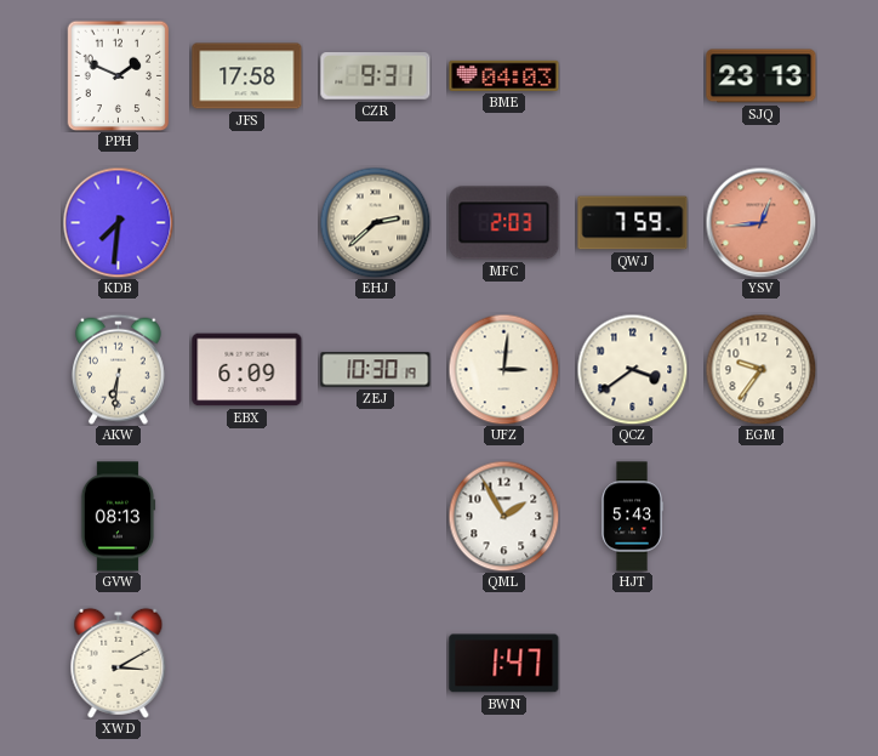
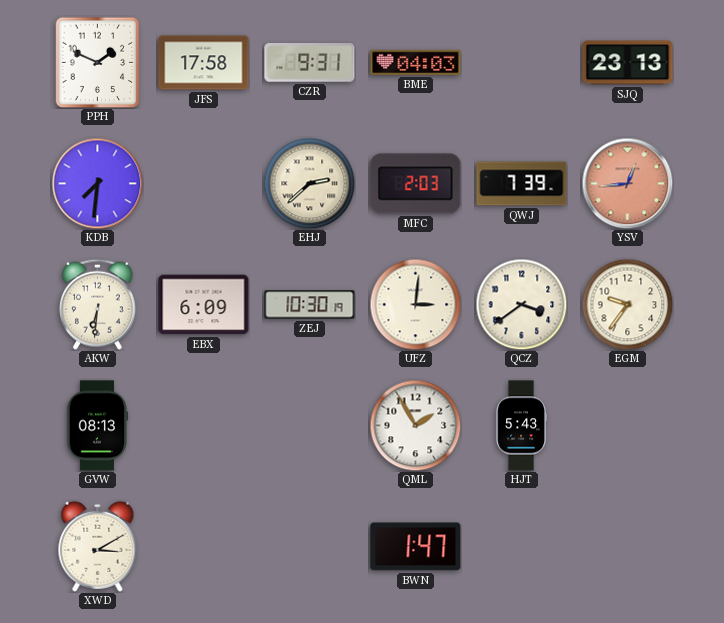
QWJ: 7:59 -> 7:39 (522, 184)
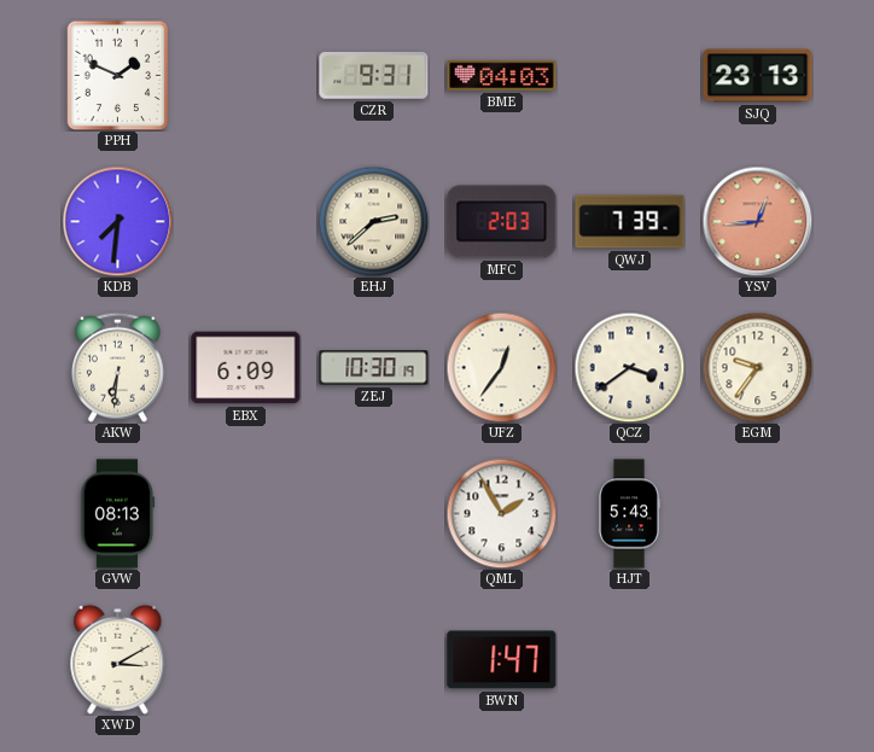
JFS: 17:58 -> none (204, 63)
UFZ: 3:01 -> 12:36 (501, 367)
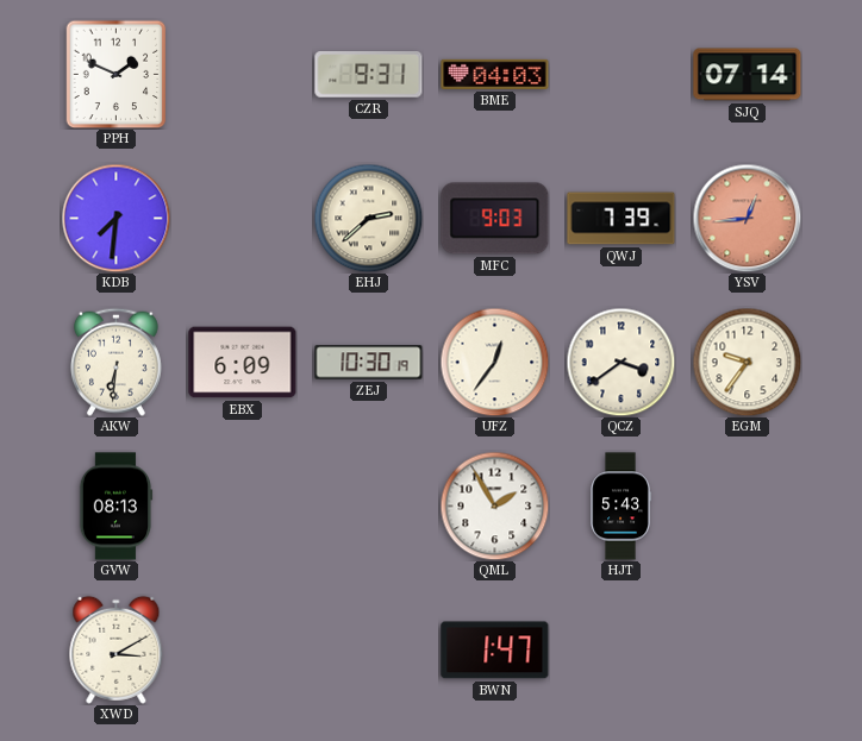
SJQ: 23:13 -> 07:14 (748, 75)
MFC: 2:03 -> 9:03 (495, 219)
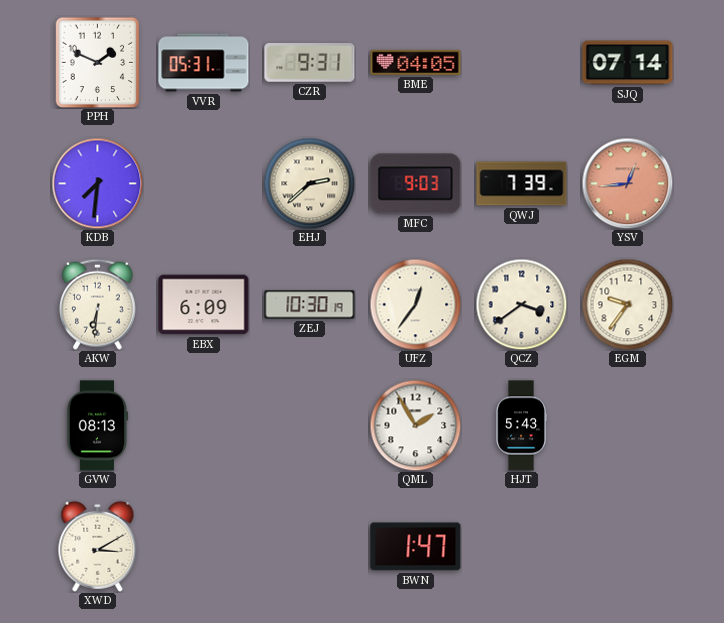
VVR: none -> 05:31 (204, 63)
BME: 04:03 -> 04:05 (416, 62)
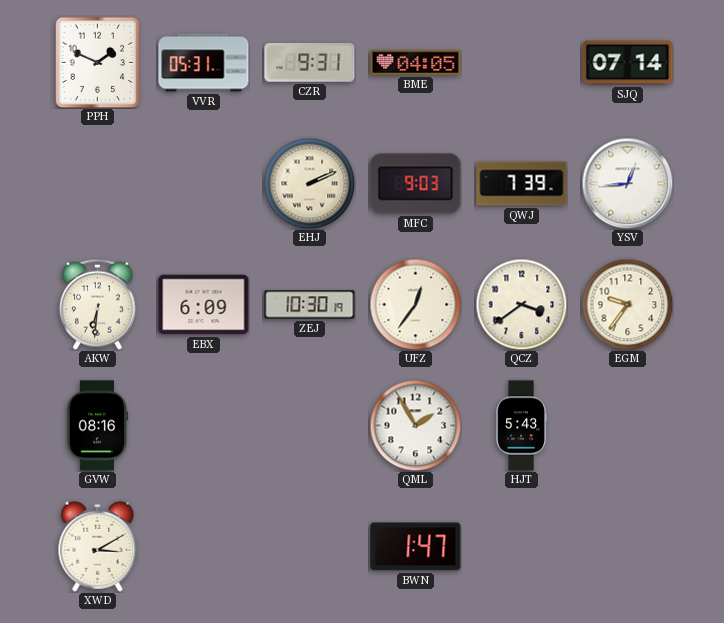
KDB: 7:31 -> none (97, 183)
EHJ: 2:38 -> 2:11 (309, 183)
YSV dial: salmon -> white (627, 183)
GVW: 08:13 -> 08:16 (97, 426)
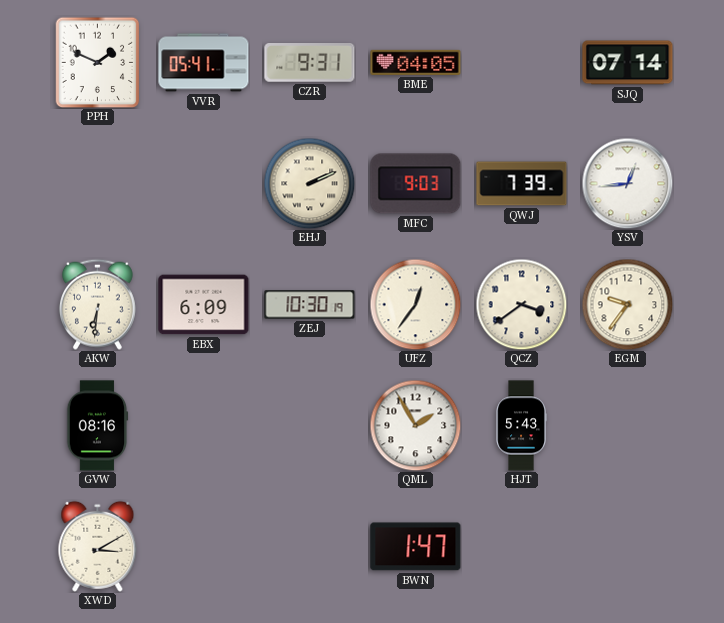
VVR: 05:31 -> 05:41 (204, 63)
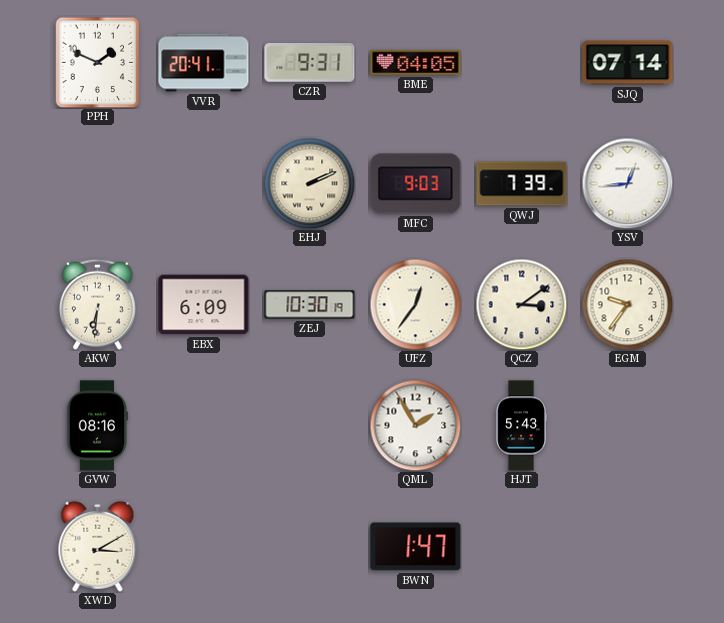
VVR: 05:41 -> 20:41 (204, 63)
QCZ: 3:39 -> 3:09 (521, 304)
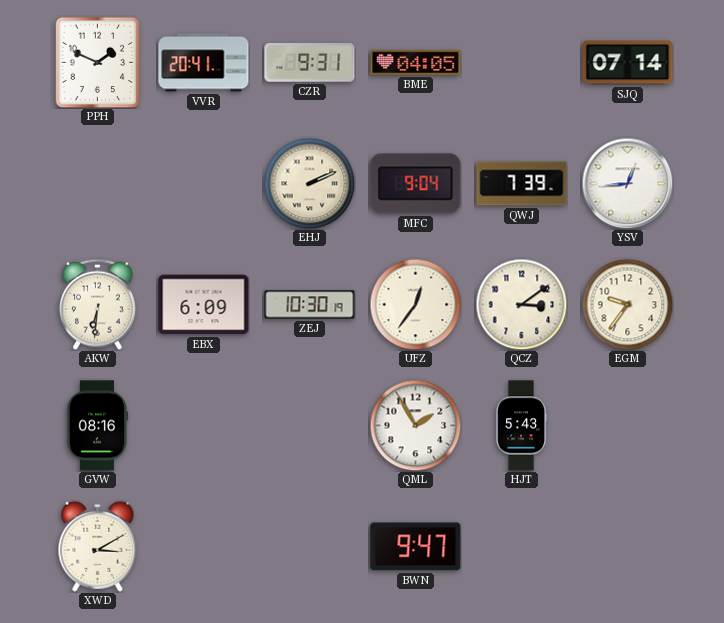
MFC: 9:03 -> 9:04 (416, 184)
BWN: 1:47 -> 9:47 (416, 547)
